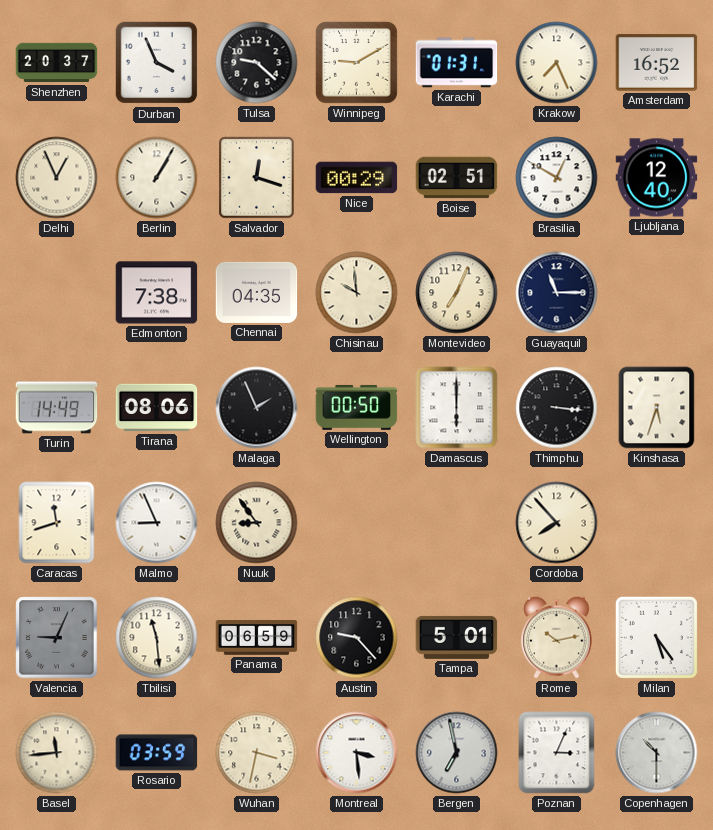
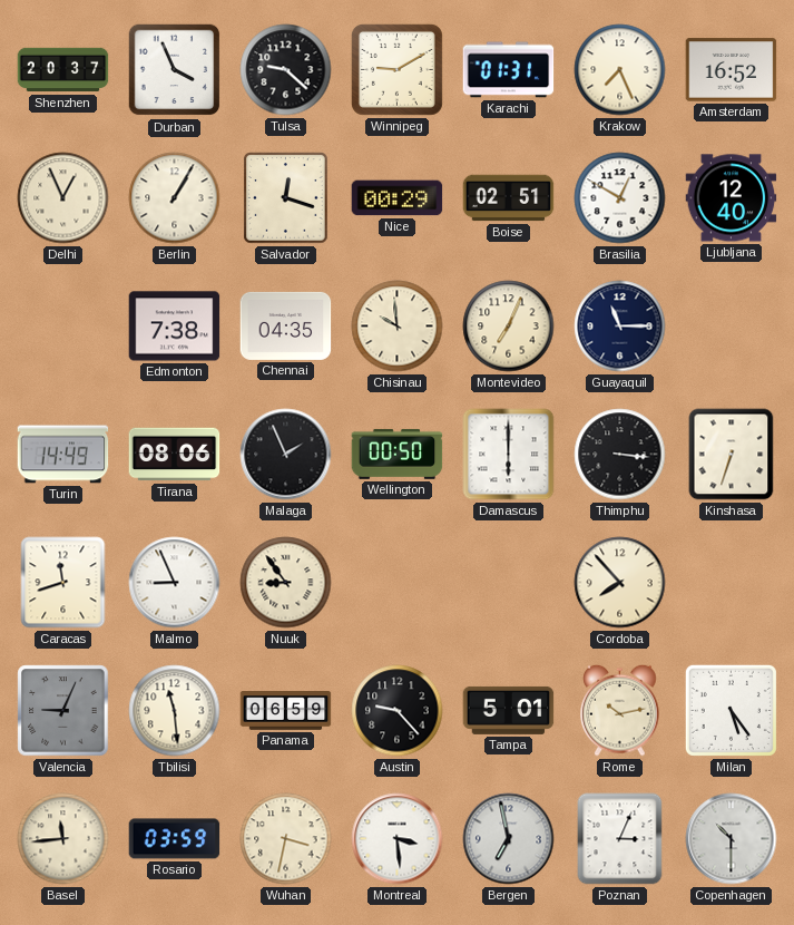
Kinshasa: 5:33 -> 6:33 (732, 455)
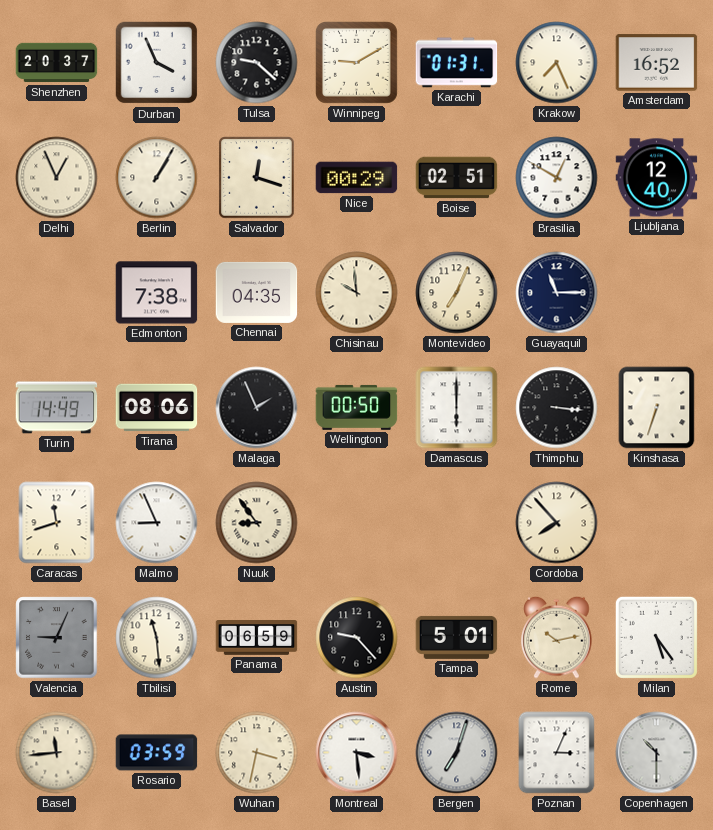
Bergen: 6:58 -> 7:03 (457, 753)
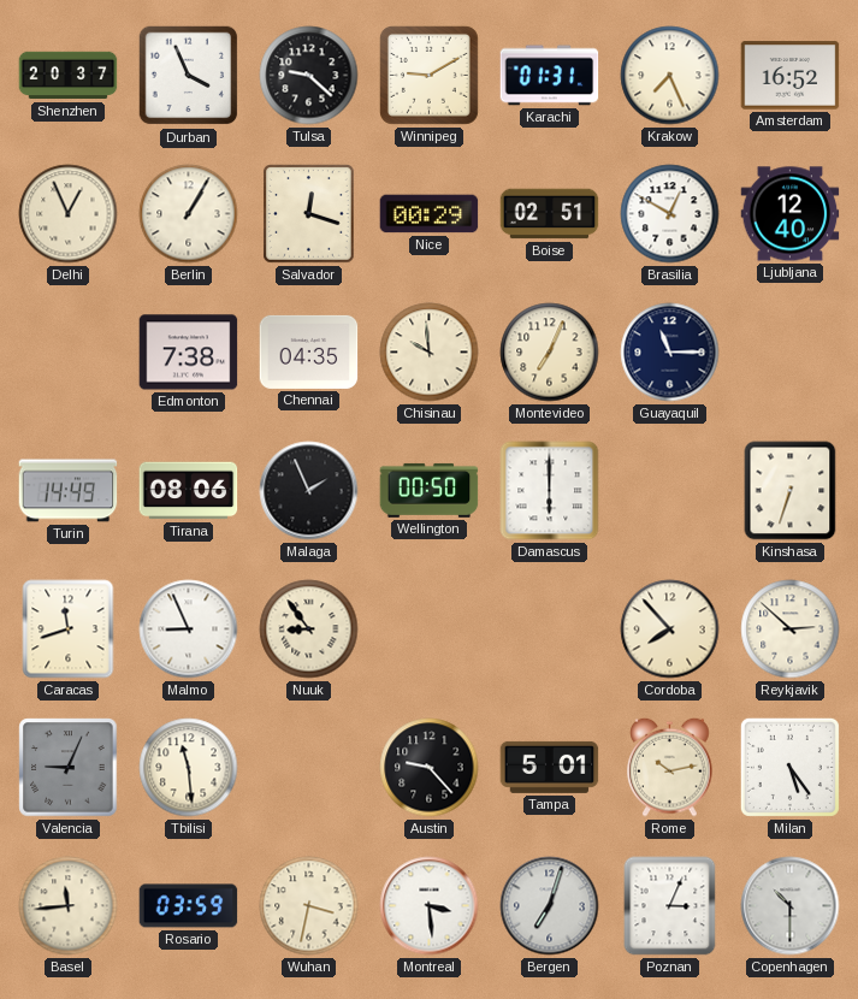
Thimphu: 3:16 -> none (557, 408)
Reykjavik: none -> 2:52 (791, 629)
Panama: 06:59 -> none (257, 638)
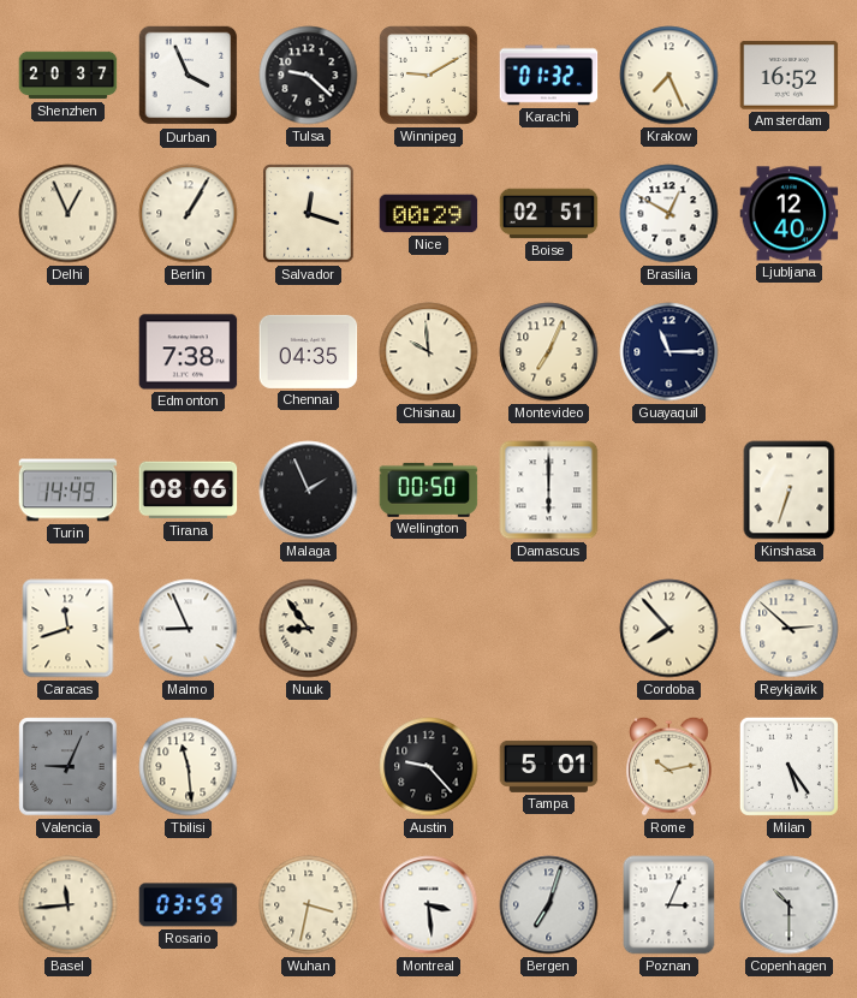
Karachi: 01:31 -> 01:32 (549, 76)
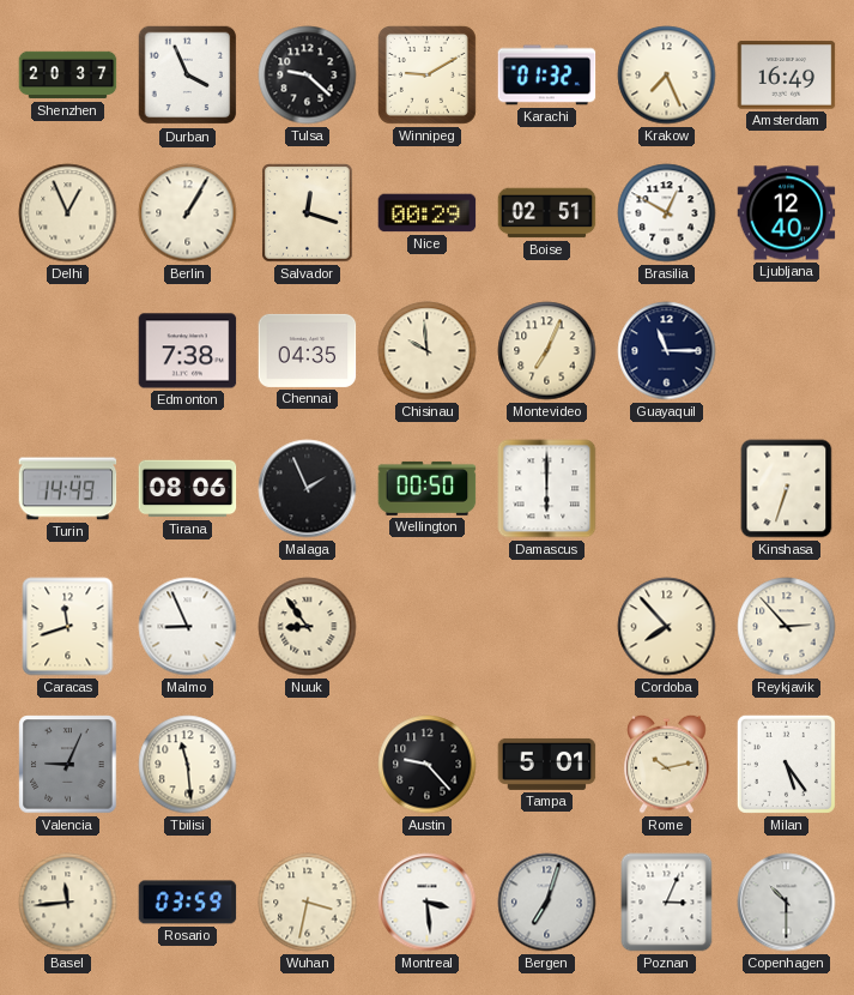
Amsterdam: 16:52 -> 16:49 (787, 76)
Reykjavik: 2:52 -> 2:53 (787, 627)
